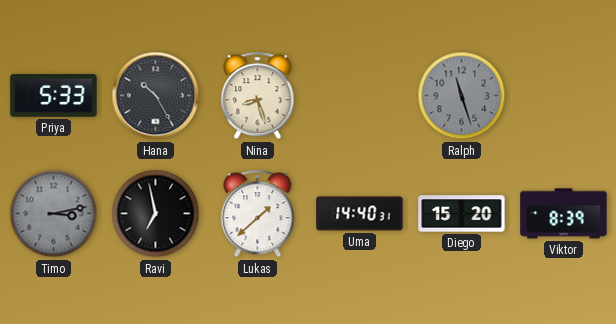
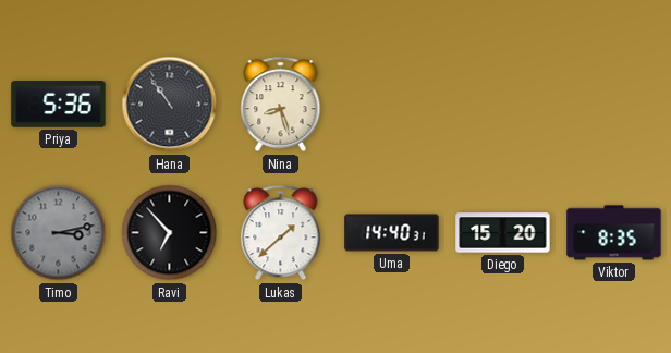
Priya: 5:33 -> 5:36 (59, 105)
Hana: 10:25 -> 10:54 (170, 105)
Ralph: 11:27 -> none (462, 96)
Ravi: 6:58 -> 6:53 (170, 233)
Viktor: 8:39 -> 8:35 (614, 233)
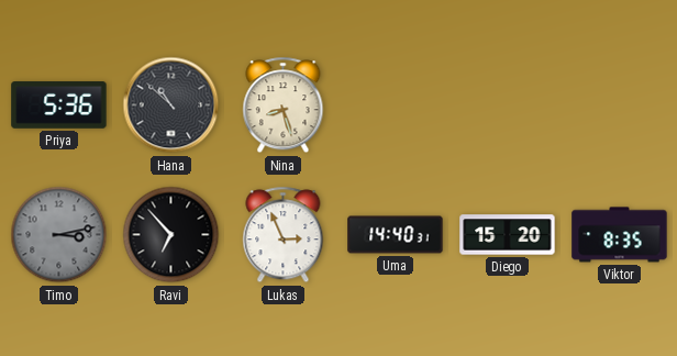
Hana: 10:54 -> 10:52 (171, 105)
Lukas: 1:38 -> 2:56 (284, 235)
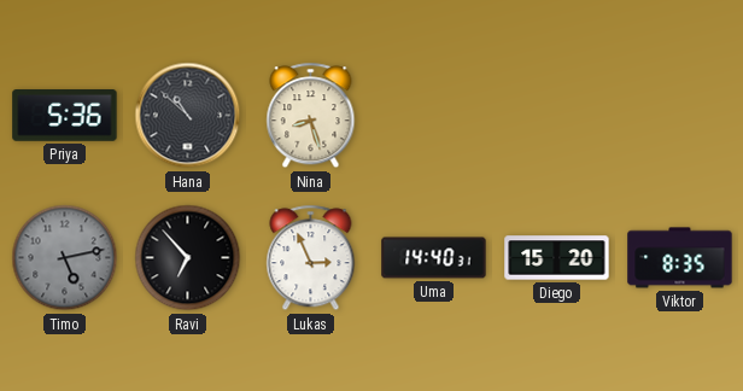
Timo: 3:13 -> 5:13 (65, 258)
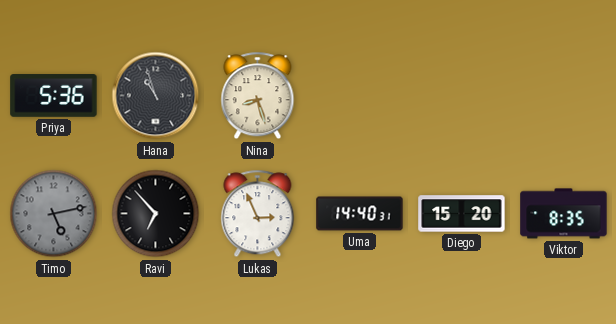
Hana: 10:52 -> 10:57 (156, 96)
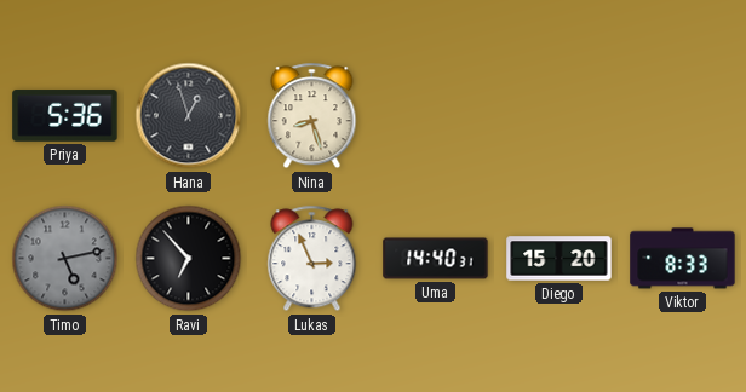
Hana: 10:57 -> 12:57 (189, 116)
Viktor: 8:35 -> 8:33 (683, 259)
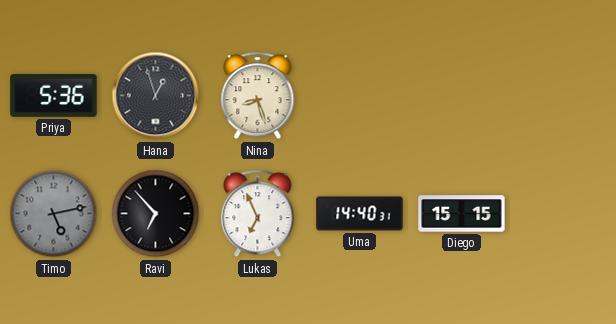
Lukas: 2:56 -> 6:56 (258, 214)
Diego: 15:20 -> 15:15 (462, 214)
Viktor: 8:33 -> none (683, 259)
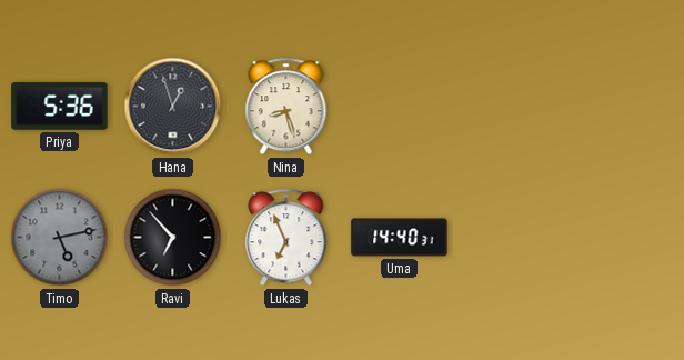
Diego: 15:15 -> none (462, 214)
